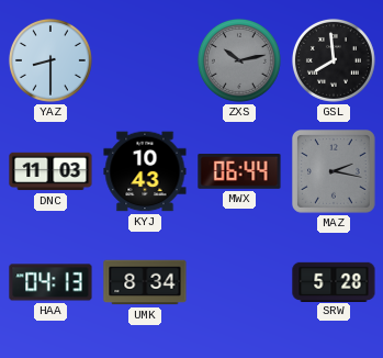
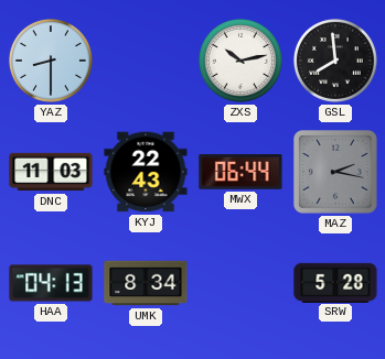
ZXS dial: grey -> white (240, 61)
KYJ: 10:43 -> 22:43 (146, 172)
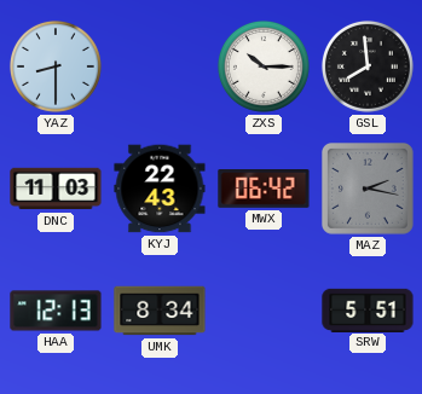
ZXS: 10:13 -> 10:15 (264, 66)
MWX: 06:44 -> 06:42 (264, 190)
HAA: 04:13 -> 12:13 (56, 311)
SRW: 5:28 -> 5:51 (368, 309)
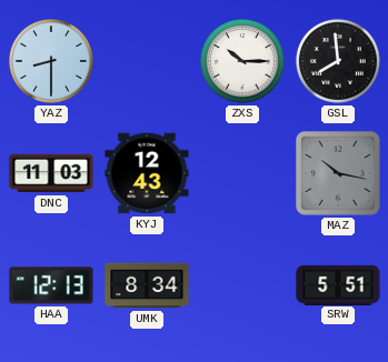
KYJ: 22:43 -> 12:43 (147, 173)
MWX: 06:42 -> none (264, 190)
MAZ: 2:17 -> 10:17 (339, 174)
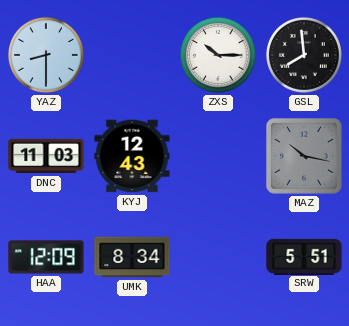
HAA: 12:13 -> 12:09 (46, 257)
